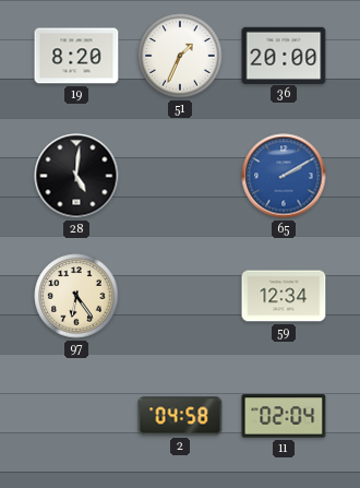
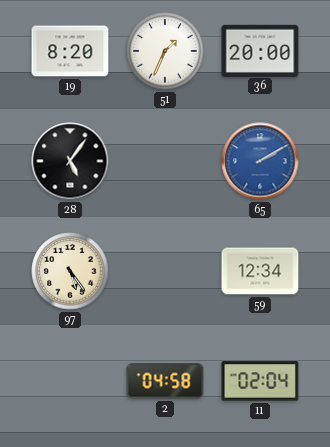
28: 5:01 -> 5:06 (70, 161)
97: 6:24 -> 5:24 (70, 271)
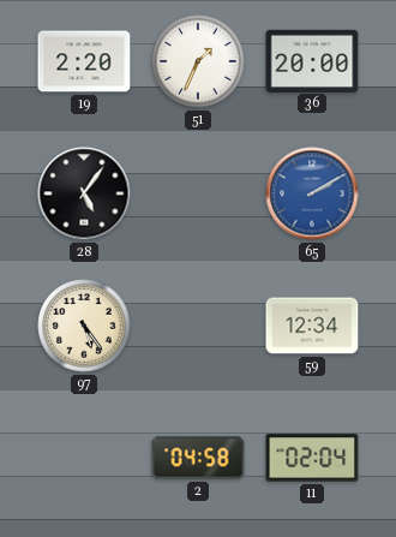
19: 8:20 -> 2:20 (84, 61)
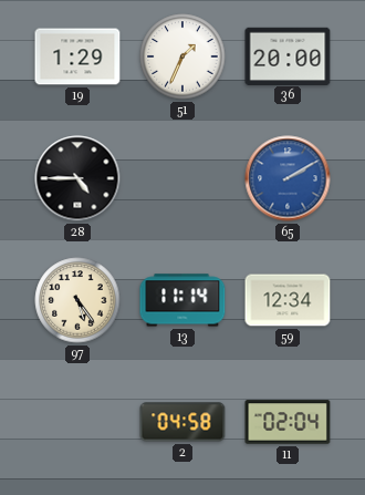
19: 2:20 -> 1:29 (77, 56)
28: 5:06 -> 4:45 (77, 178)
13: none -> 11:14 (182, 300)
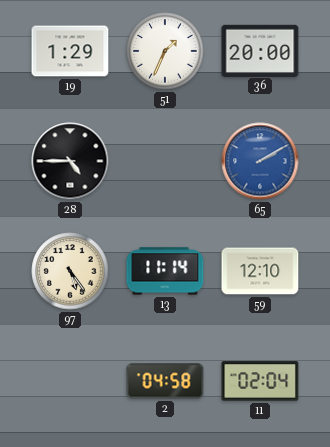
59: 12:34 -> 12:10 (260, 271)
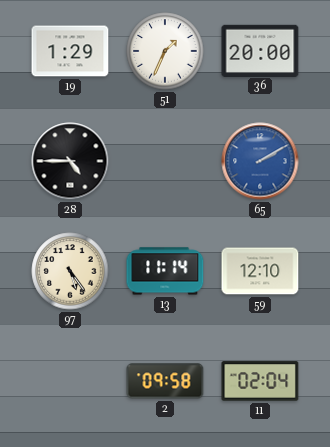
2: 04:58 -> 09:58 (165, 381)
